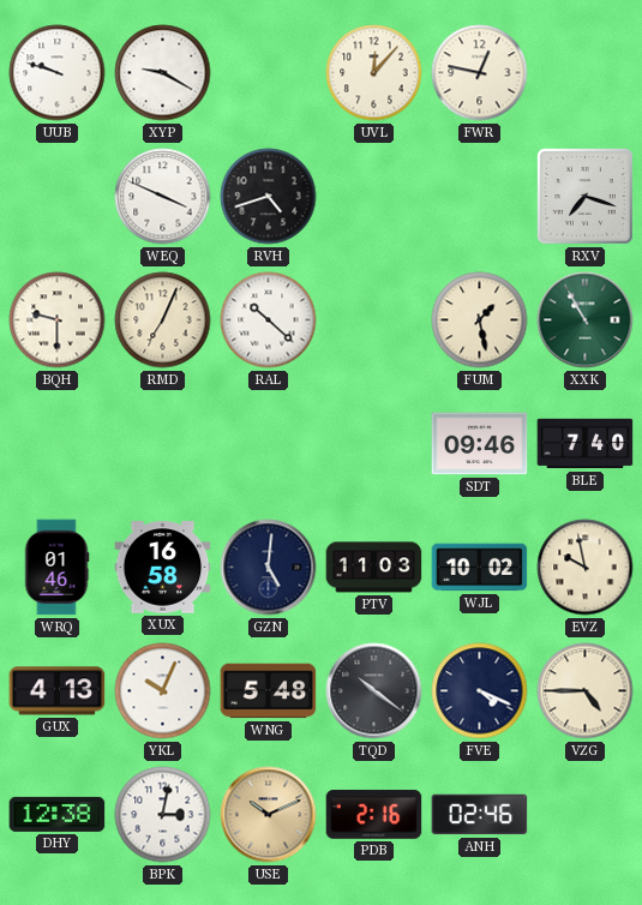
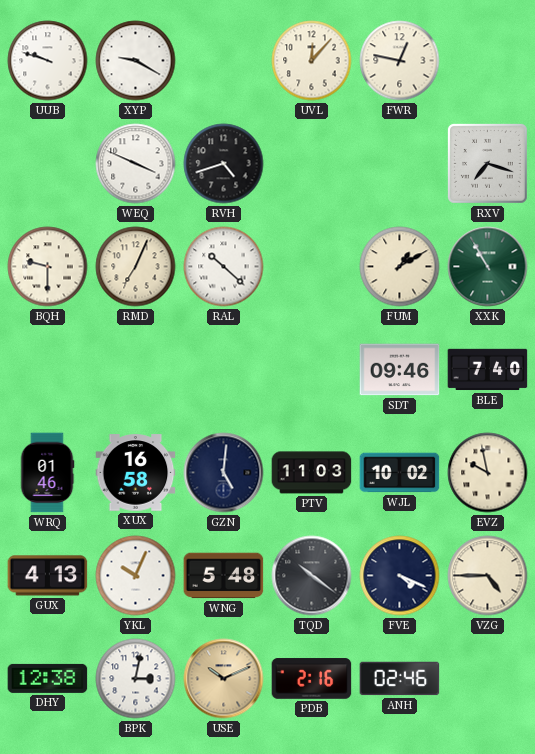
FUM: 1:28 -> 1:10 (400, 267)
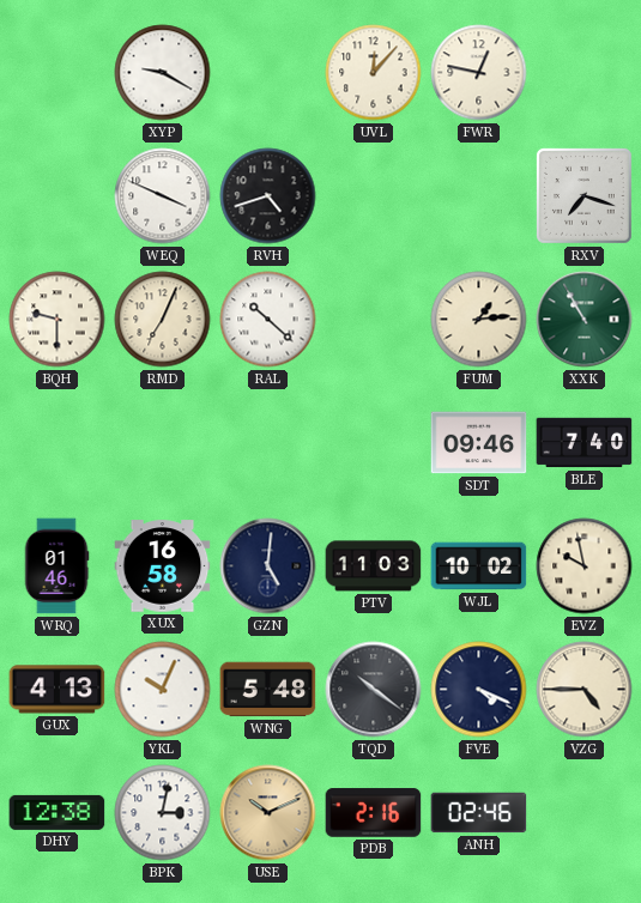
UUB: 9:48 -> none (48, 61)
FUM: 1:10 -> 1:14 (479, 320)
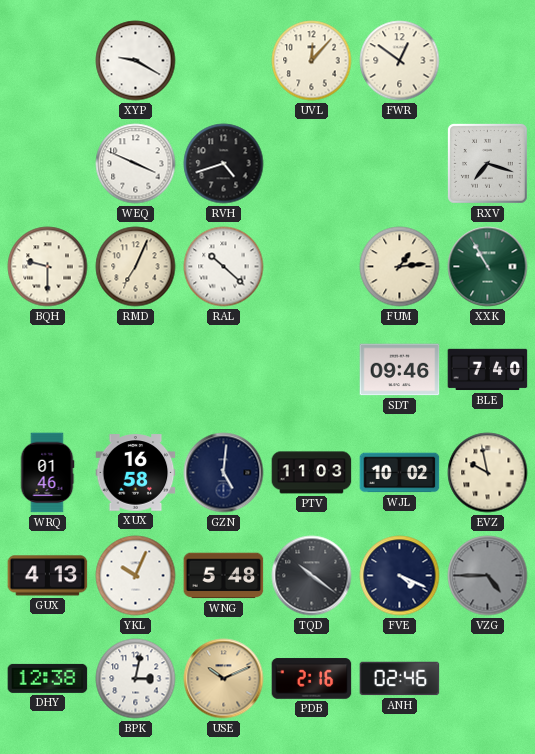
FWR: 12:47 -> 12:51 (400, 61)
VZG dial: cream -> grey (488, 576)
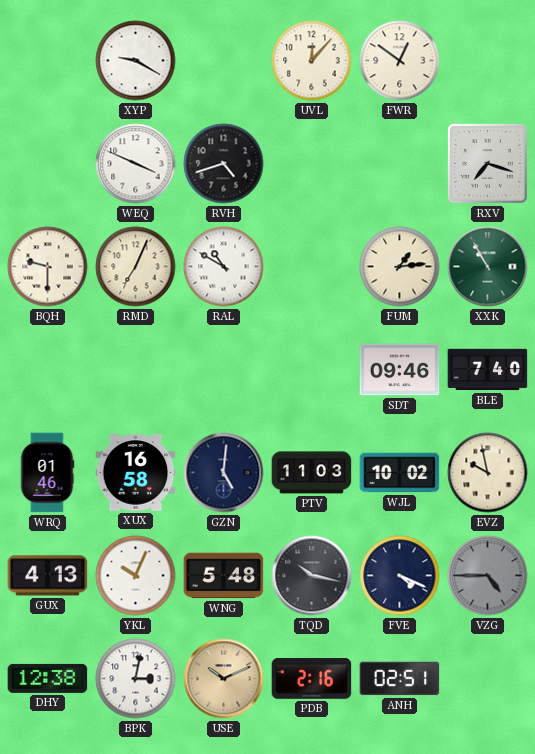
RAL: 10:22 -> 10:50 (224, 267)
TQD: 10:21 -> 10:17 (312, 576)
ANH: 02:46 -> 02:51 (400, 679)
